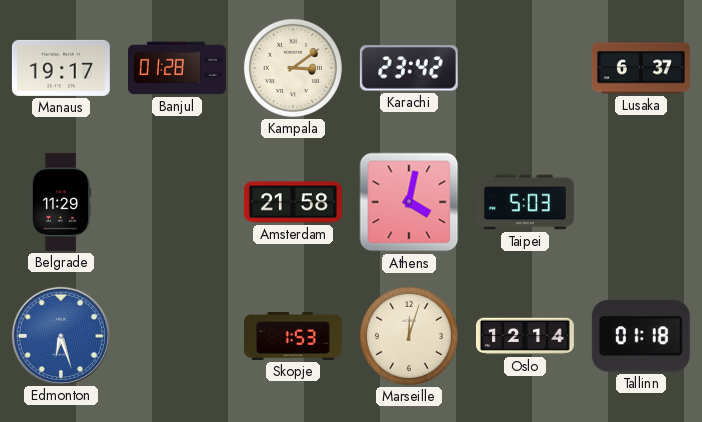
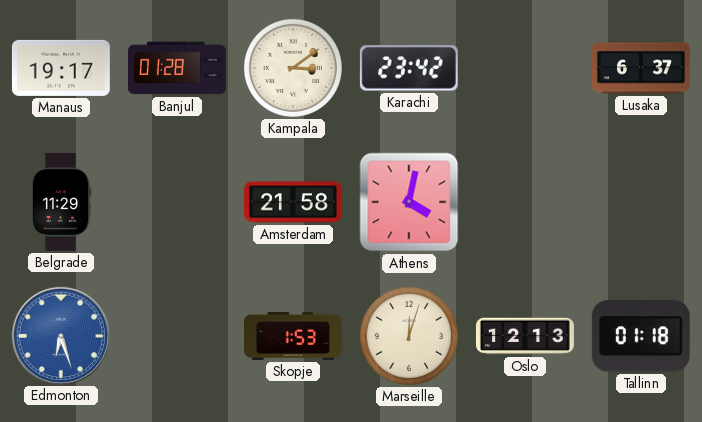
Taipei: 5:03 -> none (525, 202)
Oslo: 12:14 -> 12:13 (525, 336)
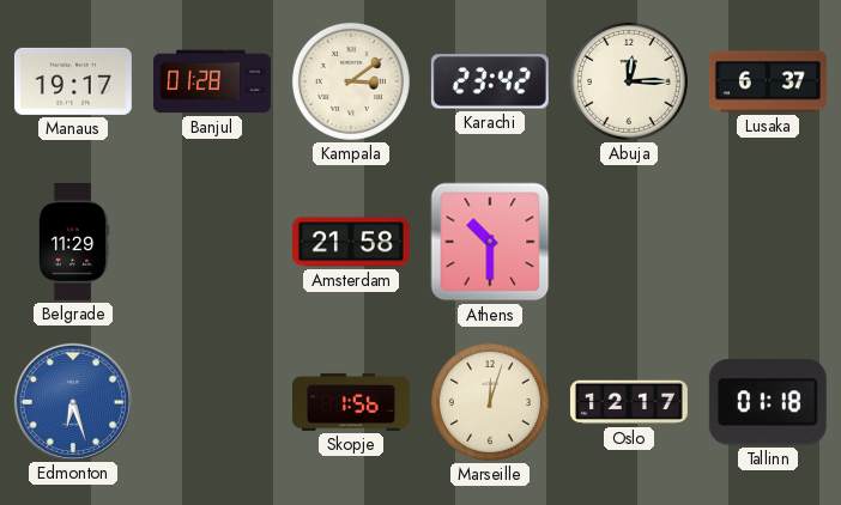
Abuja: none -> 12:15 (629, 81)
Athens: 4:02 -> 10:30 (490, 242)
Skopje: 1:53 -> 1:56 (351, 402)
Oslo: 12:13 -> 12:17 (629, 402)
